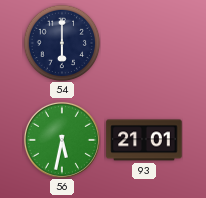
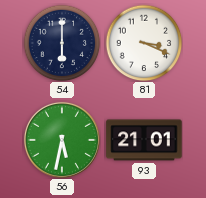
81: none -> 3:19 (144, 43)
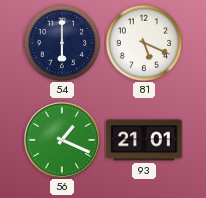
81: 3:19 -> 5:19 (144, 43)
56: 5:32 -> 1:19 (62, 140)
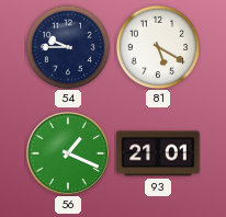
54: 6:00 -> 9:45 (68, 47)
81: 5:19 -> 5:20 (158, 47)
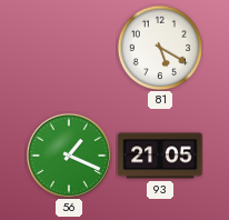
54: 9:45 -> none (68, 47)
93: 21:01 -> 21:05 (160, 156)
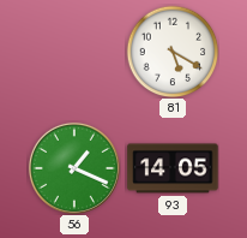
93: 21:05 -> 14:05 (173, 168)
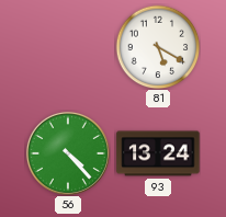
56: 1:19 -> 4:23 (68, 153)
93: 14:05 -> 13:24 (158, 153)
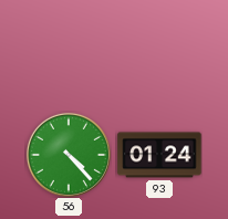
81: 5:20 -> none (158, 47)
93: 13:24 -> 01:24 (159, 155)
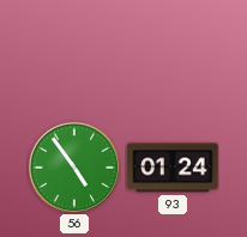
56: 4:23 -> 4:54 (74, 168)
